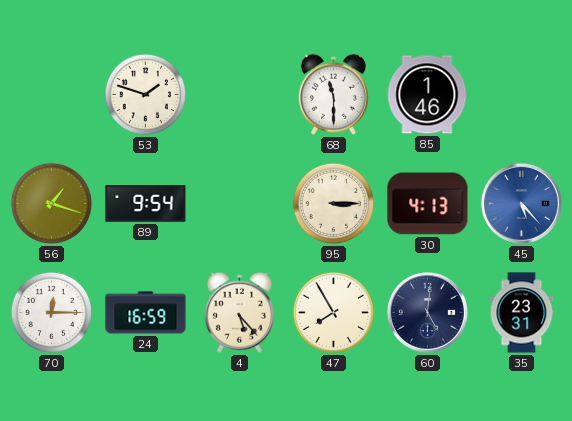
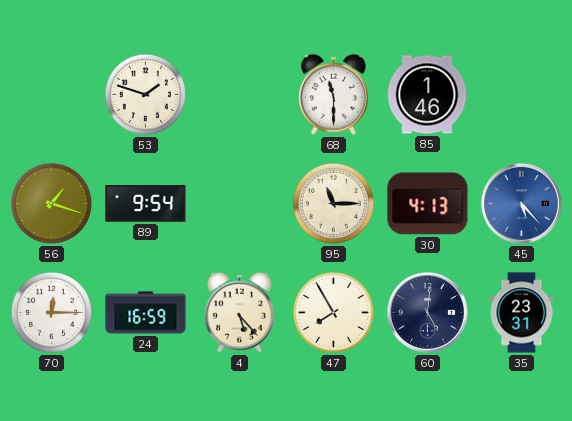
95: 3:15 -> 11:15 (333, 203)
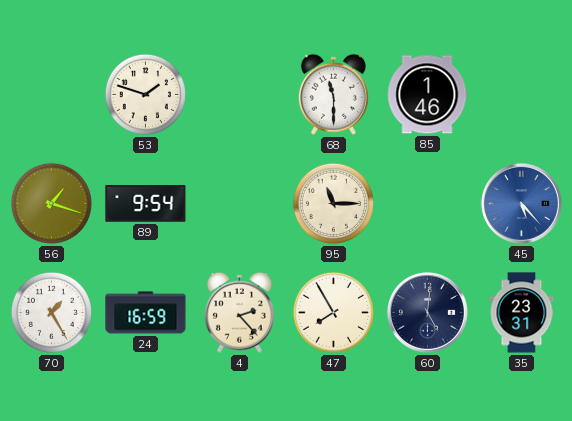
30: 4:13 -> none (428, 204)
70: 12:15 -> 1:25 (51, 312)
4: 5:23 -> 2:23 (239, 312)
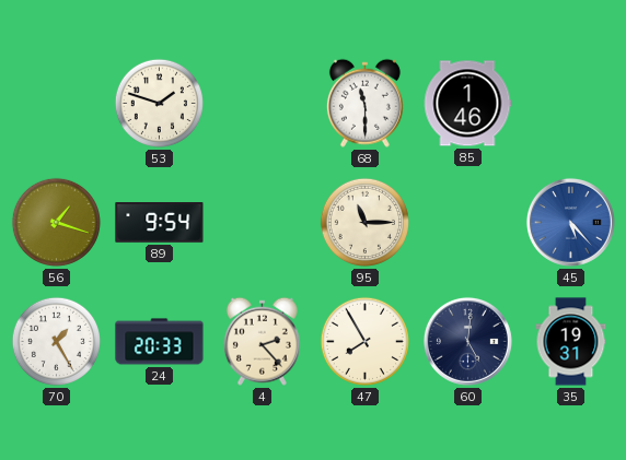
24: 16:59 -> 20:33 (160, 342)
35: 23:31 -> 19:31 (571, 342)
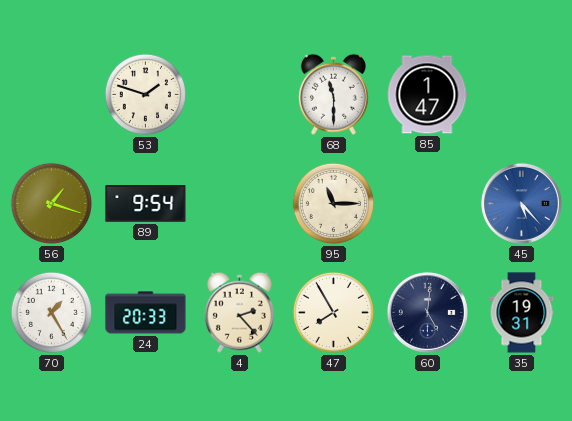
85: 1:46 -> 1:47 (427, 95)
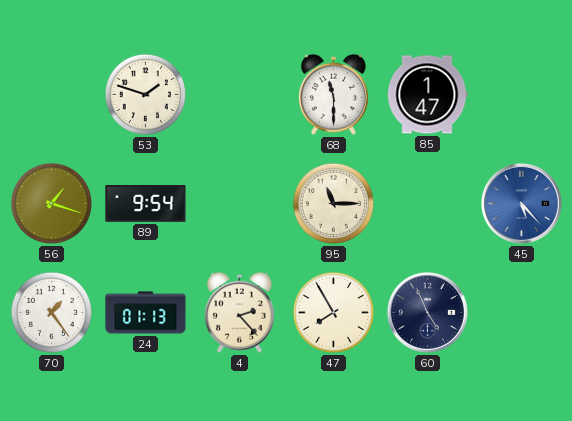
70: 1:25 -> 1:24 (51, 312)
24: 20:33 -> 01:13 (146, 313)
60: 5:01 -> 4:56 (427, 312)
35: 19:31 -> none (522, 313)
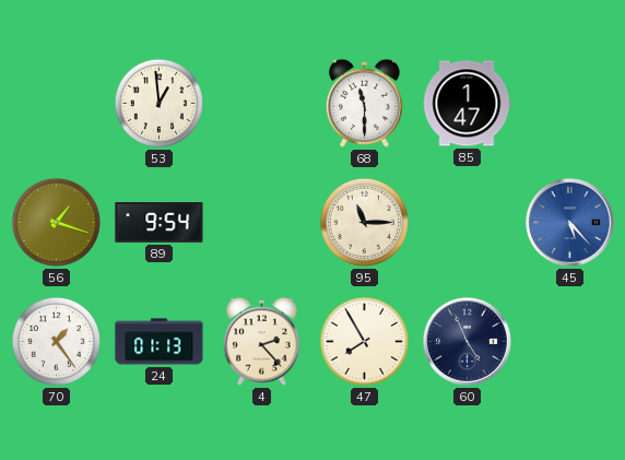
53: 1:48 -> 12:59 (158, 103)
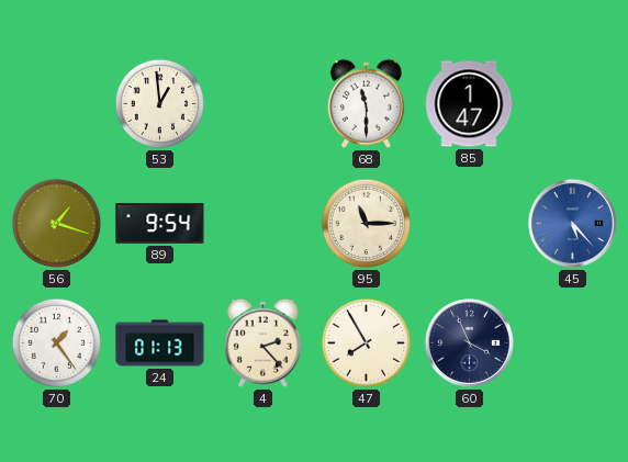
60: 4:56 -> 3:56 (469, 342)
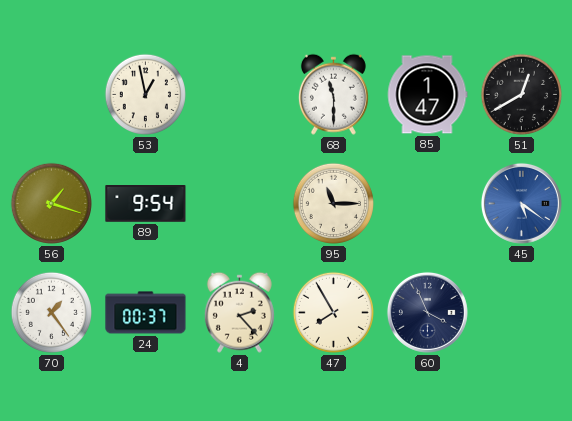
53: 12:59 -> 12:58 (145, 94)
51: none -> 12:40 (521, 94)
45: 5:23 -> 5:21 (521, 203)
24: 01:13 -> 00:37 (146, 313)
